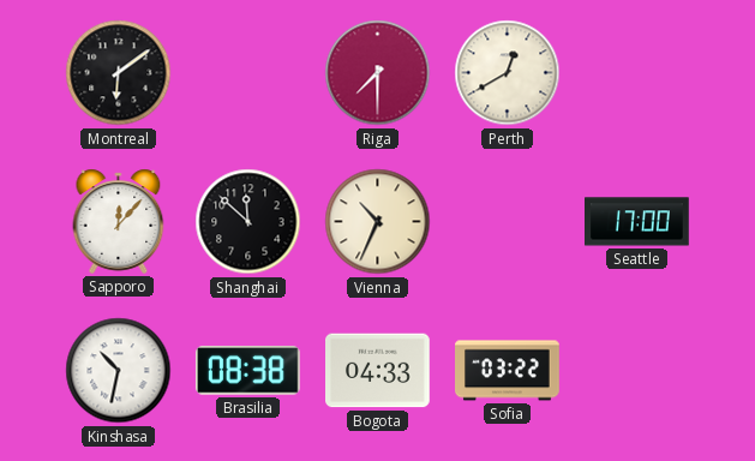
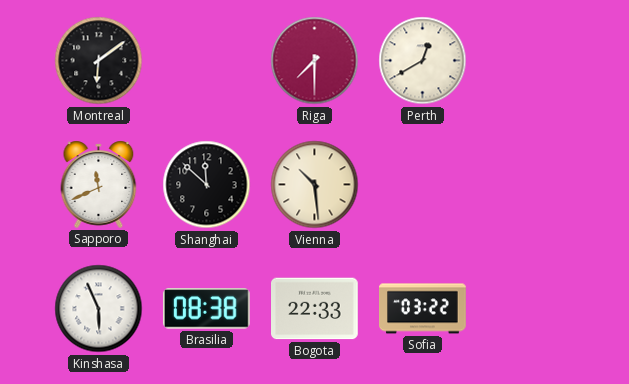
Sapporo: 12:07 -> 11:41 (99, 184)
Vienna: 10:34 -> 10:29 (315, 185)
Seattle: 17:00 -> none (637, 222)
Kinshasa: 10:32 -> 5:56 (99, 309)
Bogota: 04:33 -> 22:33 (315, 309)
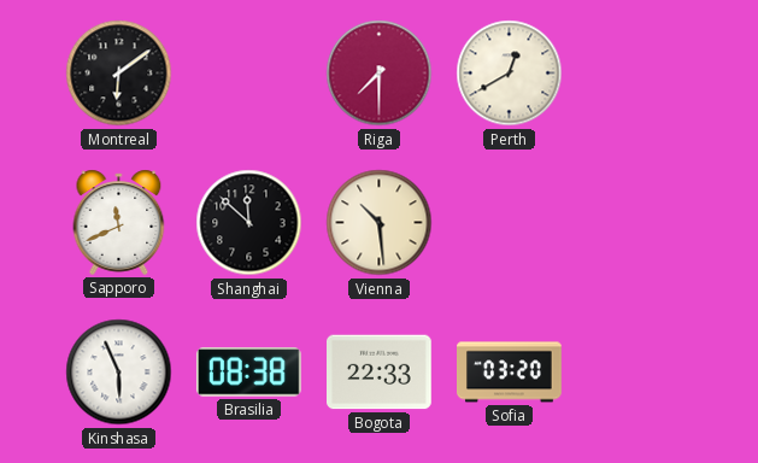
Sofia: 03:22 -> 03:20 (510, 373)
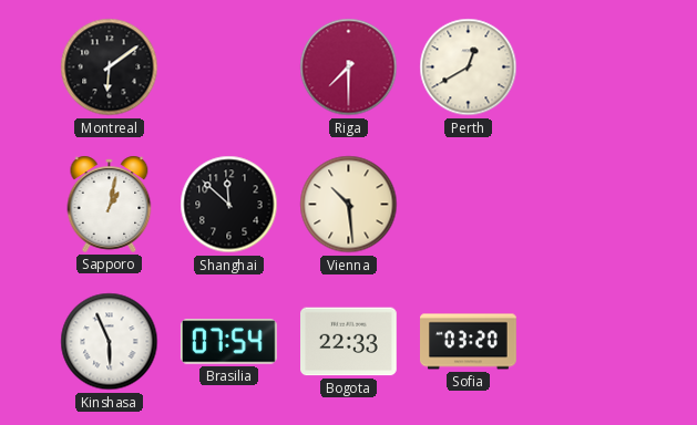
Sapporo: 11:41 -> 1:02 (110, 204)
Brasilia: 08:38 -> 07:54 (228, 342)
